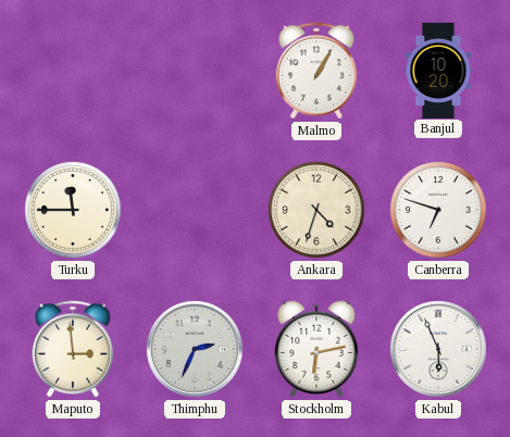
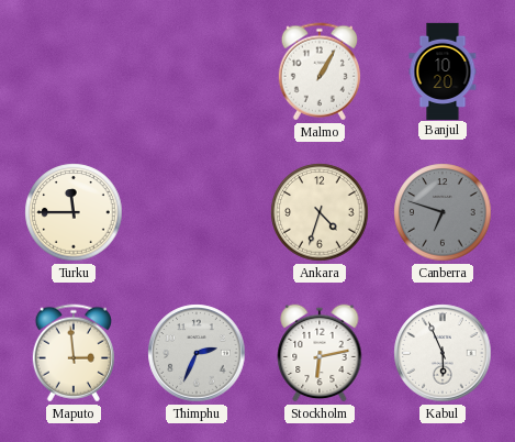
Canberra dial: white -> grey (443, 212)
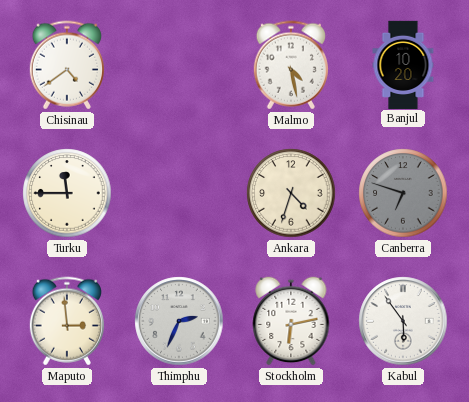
Chisinau: none -> 4:39 (67, 65)
Malmo: 1:05 -> 4:28 (291, 65)
Kabul: 5:56 -> 5:54 (403, 321)
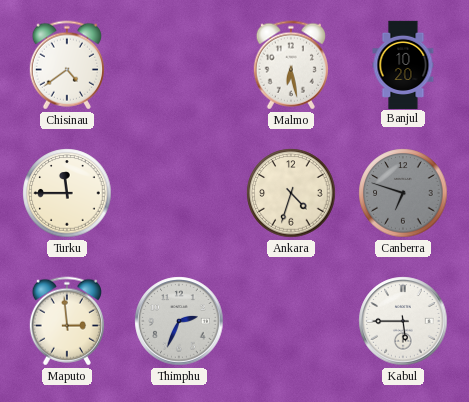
Malmo: 4:28 -> 6:28 (291, 65)
Stockholm: 6:13 -> none (291, 321)
Kabul: 5:54 -> 5:45 (403, 321)
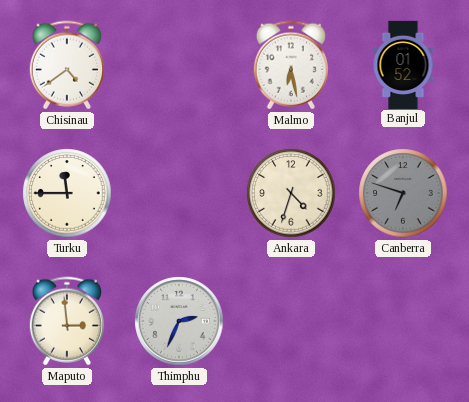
Banjul: 10:20 -> 01:52 (403, 64)
Kabul: 5:45 -> none (403, 321)
